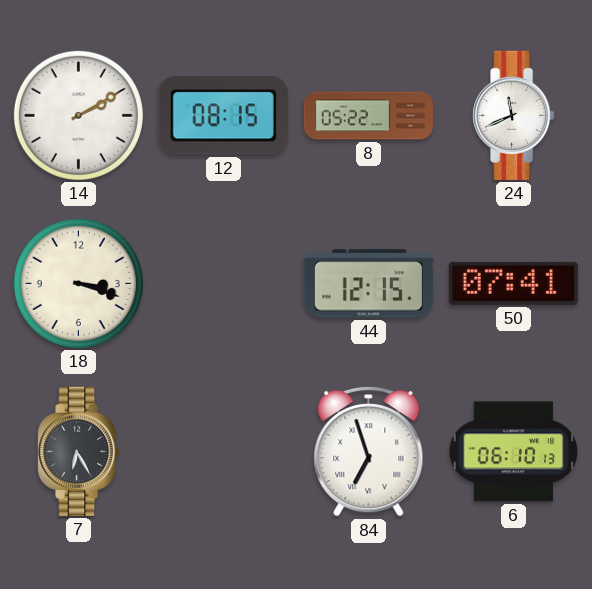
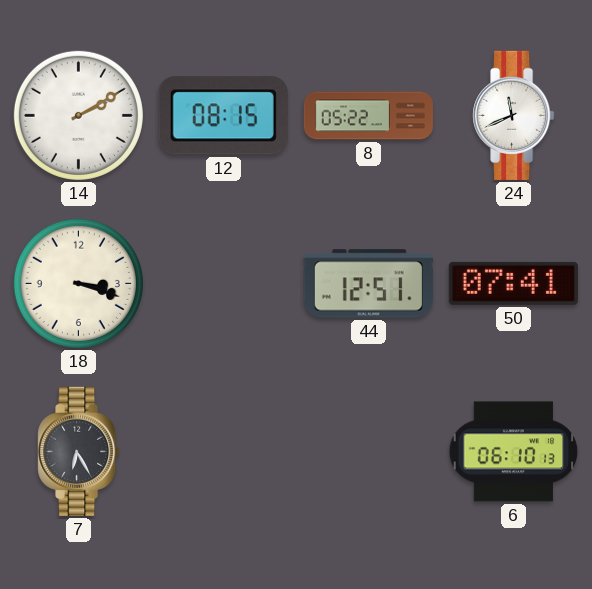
44: 12:15 -> 12:51 (368, 284)
84: 6:57 -> none (369, 451)
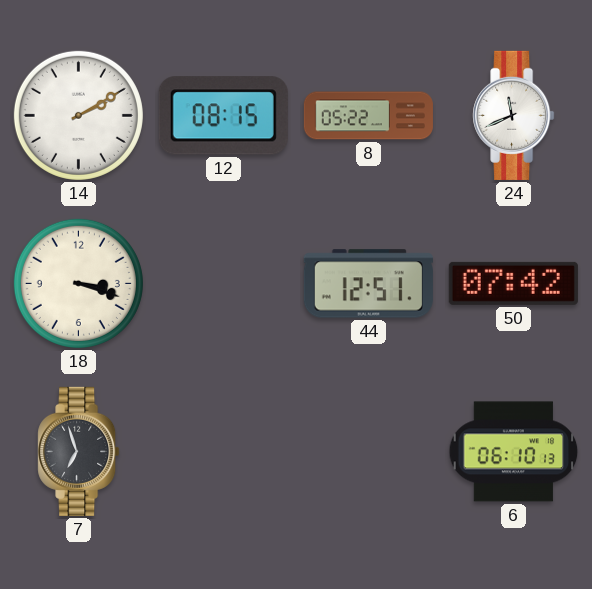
50: 07:41 -> 07:42 (513, 283)
7: 6:25 -> 6:57 (79, 451)
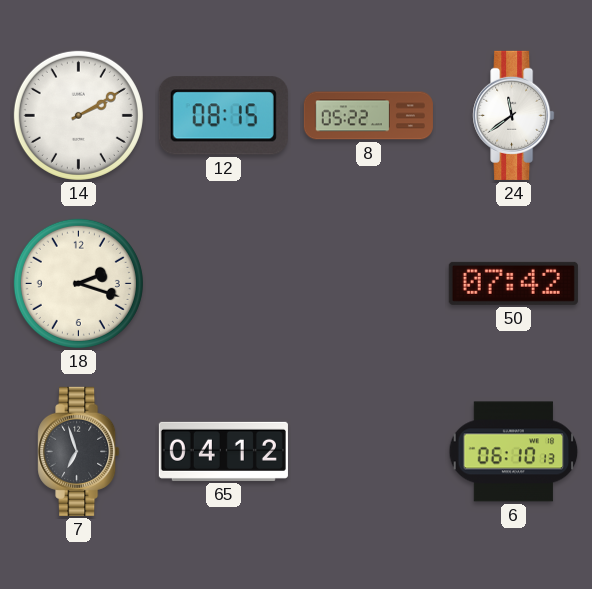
24: 11:41 -> 11:39 (514, 115)
18: 3:18 -> 2:18 (78, 283)
44: 12:51 -> none (368, 284)
65: none -> 04:12 (223, 451)
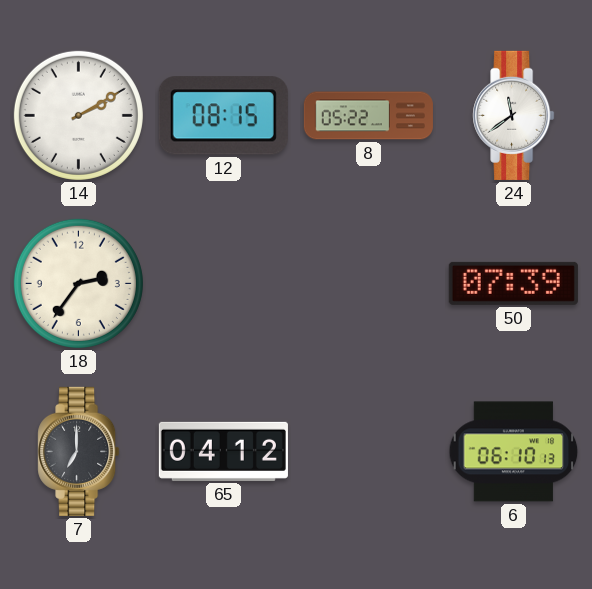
18: 2:18 -> 2:36 (78, 283)
50: 07:42 -> 07:39 (513, 283)
7: 6:57 -> 7:00 (79, 451)
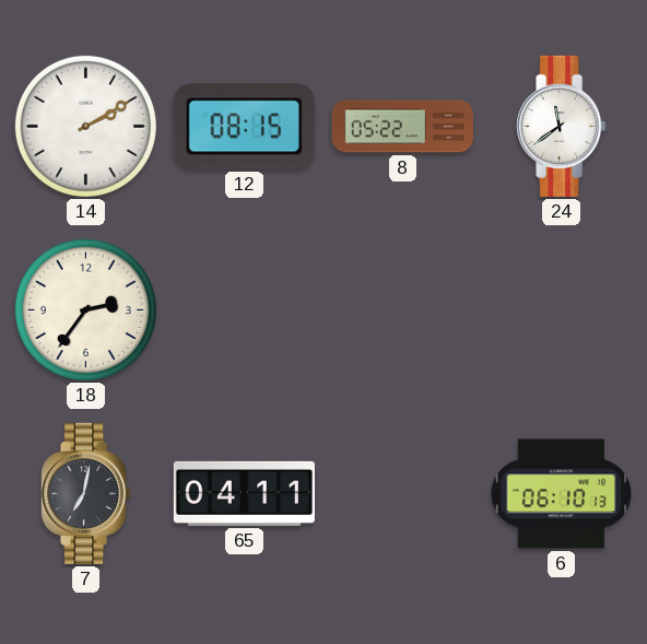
50: 07:39 -> none (513, 283)
7: 7:00 -> 7:02 (86, 493)
65: 04:12 -> 04:11 (244, 493)
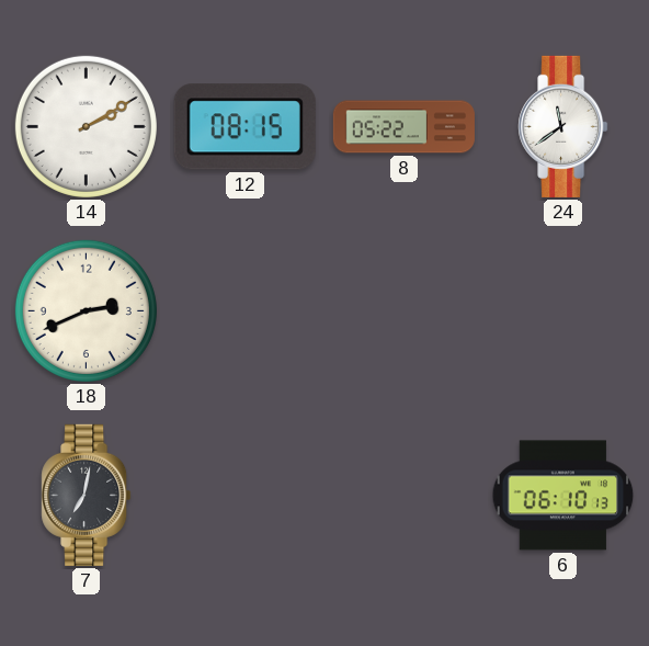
18: 2:36 -> 2:41 (86, 310)
65: 04:11 -> none (244, 493)
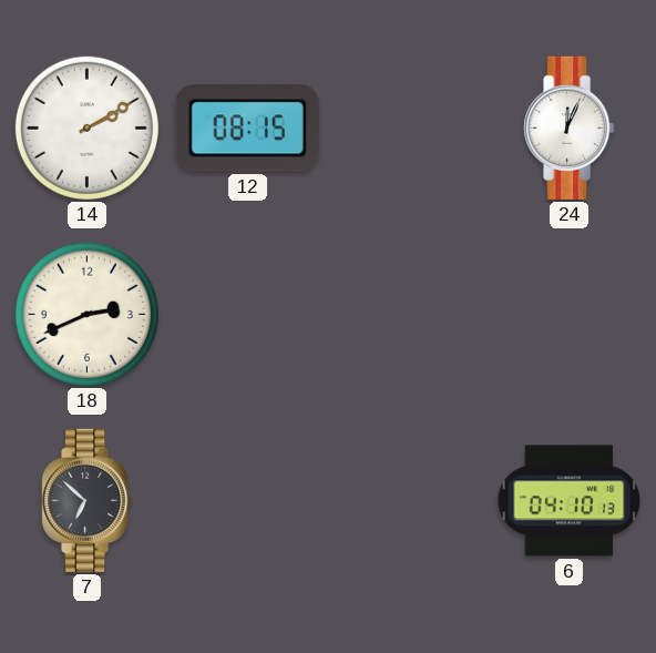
8: 05:22 -> none (403, 127)
24: 11:39 -> 12:04 (570, 127)
7: 7:02 -> 6:52 (88, 500)
6: 06:10 -> 04:10 (570, 501)
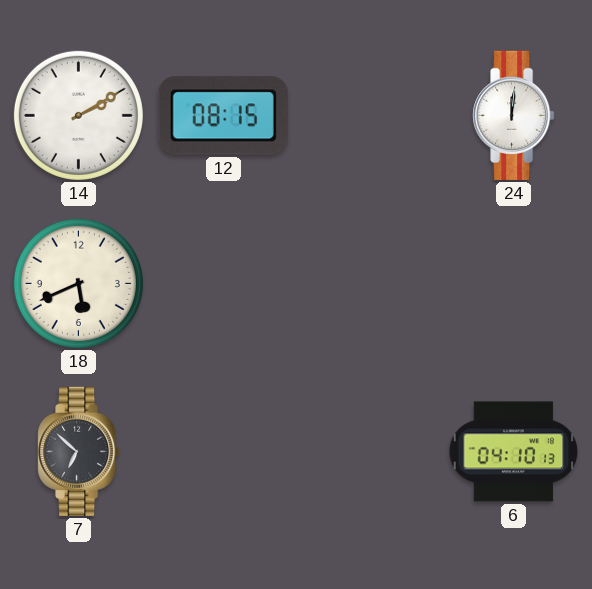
24: 12:04 -> 12:01 (514, 115)
18: 2:41 -> 5:41 (78, 283)
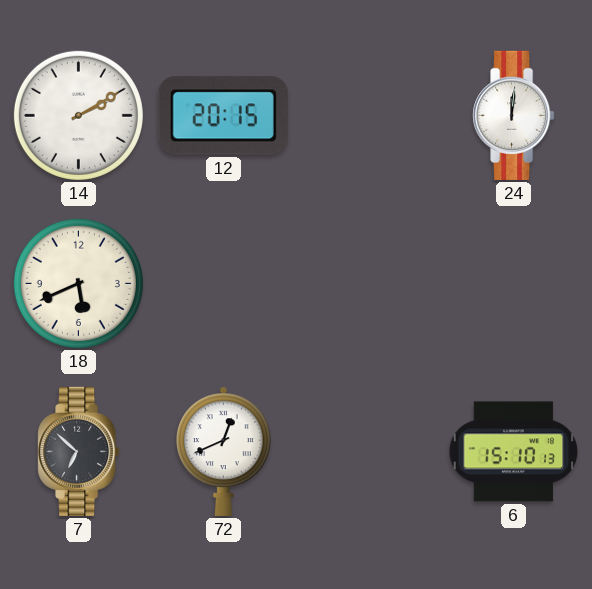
12: 08:15 -> 20:15 (223, 116)
72: none -> 12:41 (224, 451)
6: 04:10 -> 15:10 (514, 452)
